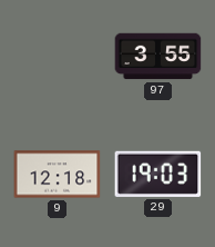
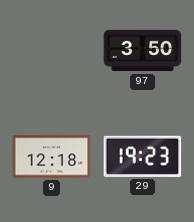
97: 3:55 -> 3:50 (143, 51)
29: 19:03 -> 19:23 (143, 156)
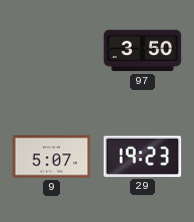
9: 12:18 -> 5:07 (52, 157)
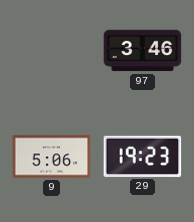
97: 3:50 -> 3:46 (143, 51)
9: 5:07 -> 5:06 (52, 157)
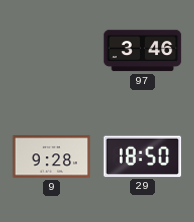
9: 5:06 -> 9:28 (52, 157)
29: 19:23 -> 18:50 (143, 156)
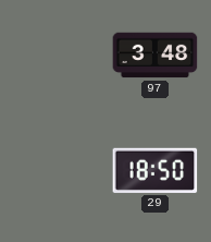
97: 3:46 -> 3:48 (156, 56)
9: 9:28 -> none (52, 157)
